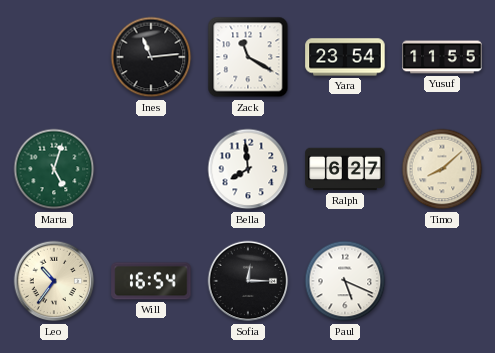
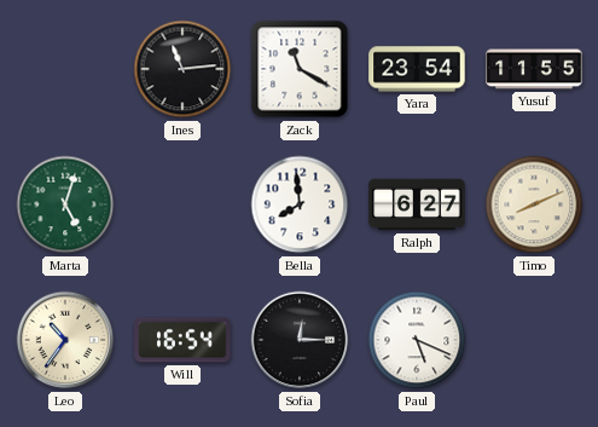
Timo: 8:08 -> 8:11 (534, 204)
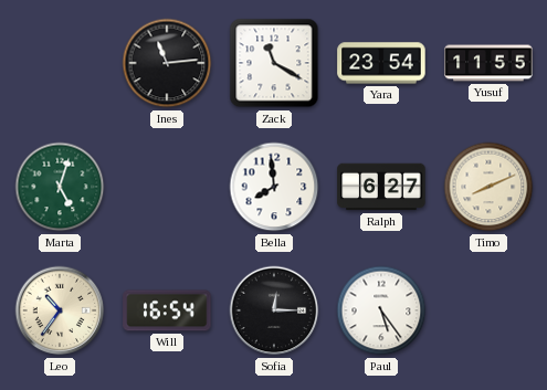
Paul: 5:19 -> 5:24 (381, 310)
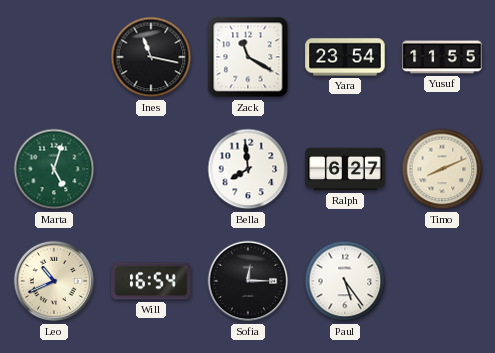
Ines: 11:14 -> 11:17 (151, 57)
Leo: 10:36 -> 10:41 (54, 281)
